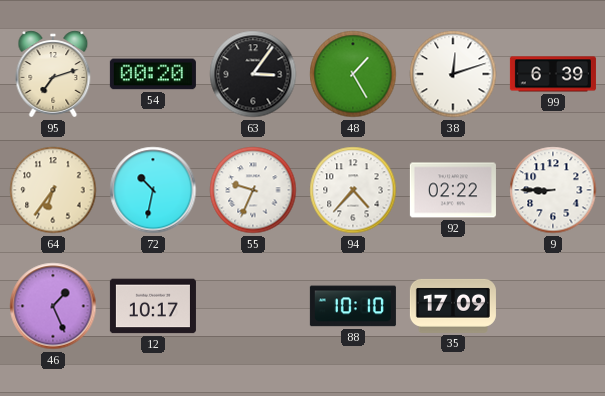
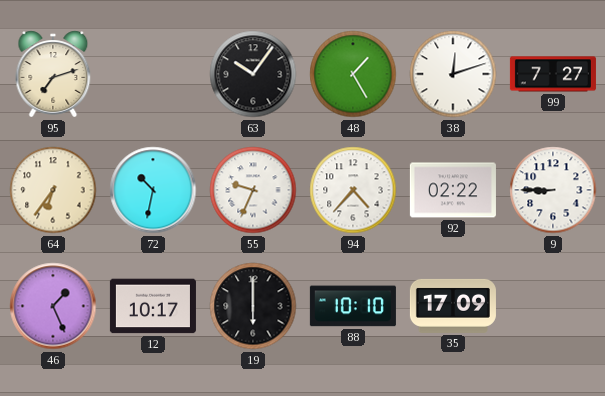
54: 00:20 -> none (153, 74)
63: 3:06 -> 10:06 (253, 74)
99: 6:39 -> 7:27 (553, 74)
19: none -> 6:00 (253, 306)
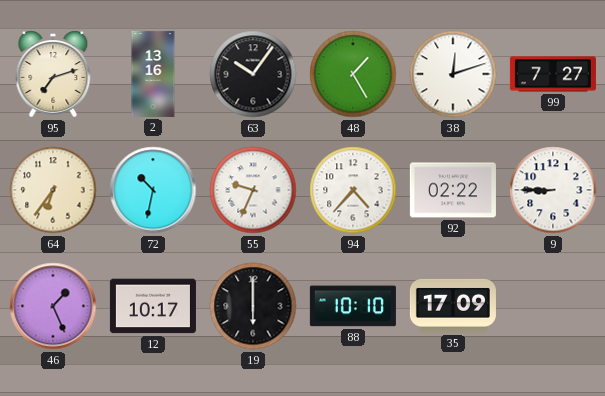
2: none -> 13:16 (153, 74)
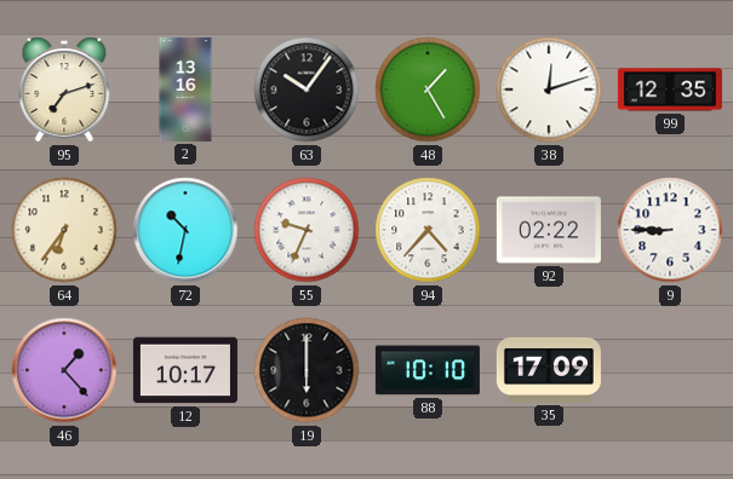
99: 7:27 -> 12:35 (670, 90)
46: 1:26 -> 1:23 (64, 370)
